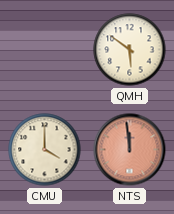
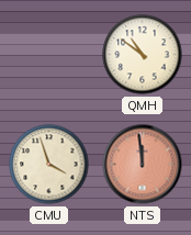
QMH: 5:51 -> 10:51 (143, 55)
CMU: 4:00 -> 3:57 (49, 165)
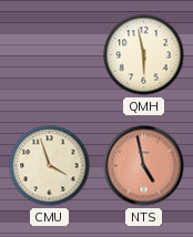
QMH: 10:51 -> 5:58 (144, 55)
NTS: 11:59 -> 4:58 (144, 166)
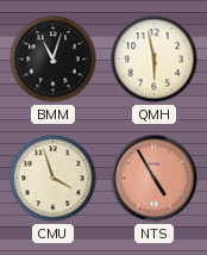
BMM: none -> 11:03 (54, 60)
NTS: 4:58 -> 4:55 (155, 179)
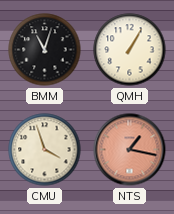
QMH: 5:58 -> 1:05 (130, 50)
NTS: 4:55 -> 1:17 (130, 150)
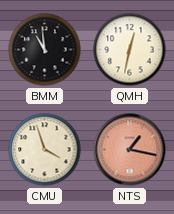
BMM: 11:03 -> 10:59 (45, 50)
QMH: 1:05 -> 12:32 (130, 50)
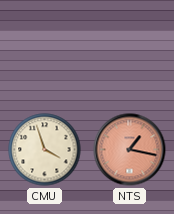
BMM: 10:59 -> none (45, 50)
QMH: 12:32 -> none (130, 50)
